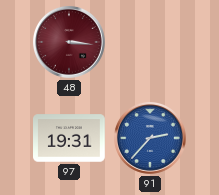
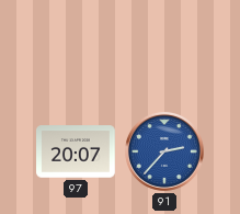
48: 3:16 -> none (69, 42)
97: 19:31 -> 20:07 (76, 151)
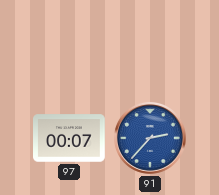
97: 20:07 -> 00:07 (69, 138)
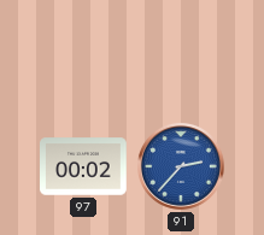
97: 00:07 -> 00:02 (83, 166)
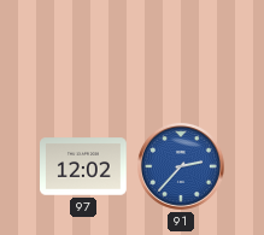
97: 00:02 -> 12:02 (83, 166)
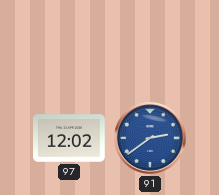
91: 2:37 -> 2:39 (150, 138)
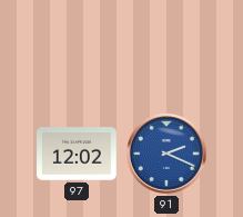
91: 2:39 -> 2:19 (166, 154)
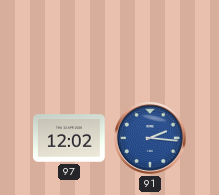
91: 2:19 -> 2:16 (150, 138)
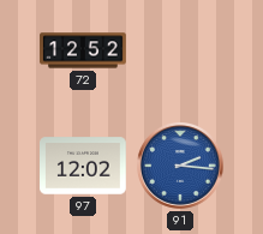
72: none -> 12:52 (83, 50)
